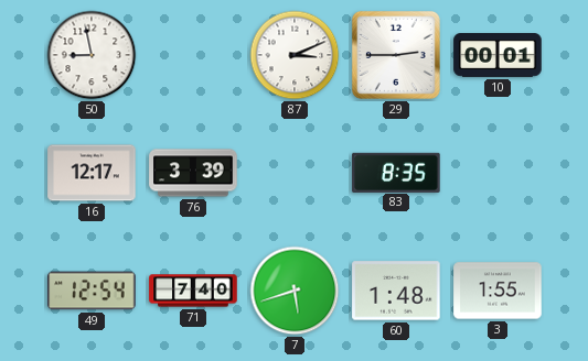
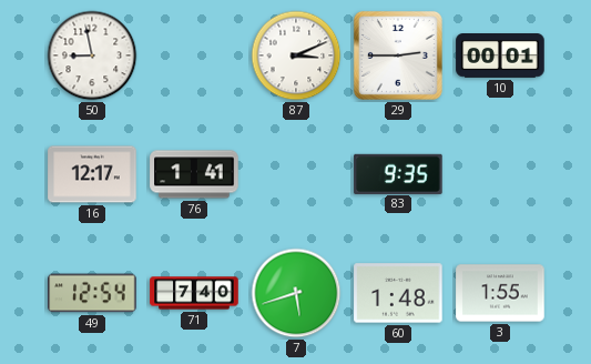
76: 3:39 -> 1:41 (194, 174)
83: 8:35 -> 9:35 (398, 173)
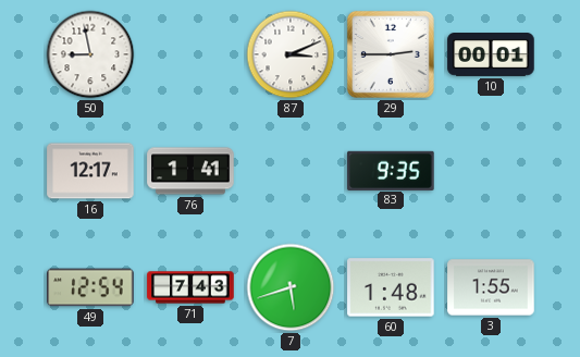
71: 7:40 -> 7:43 (190, 287)
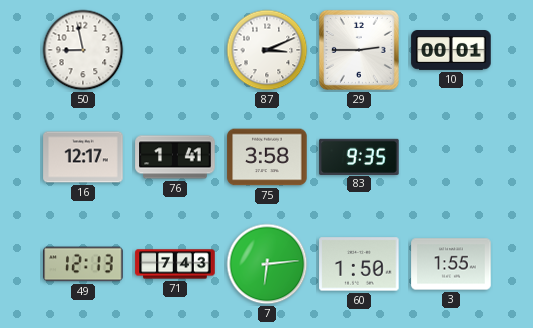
75: none -> 3:58 (267, 157)
49: 12:54 -> 12:13 (83, 264)
7: 5:42 -> 6:14 (267, 264)
60: 1:48 -> 1:50 (359, 264)
